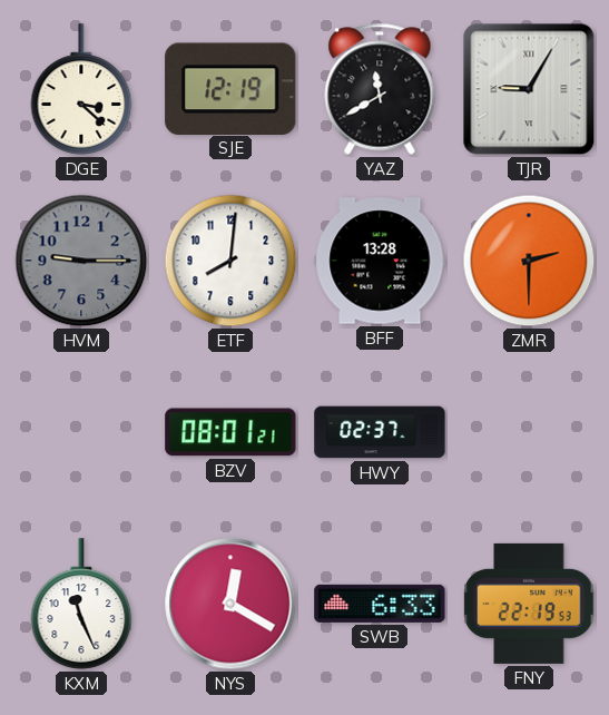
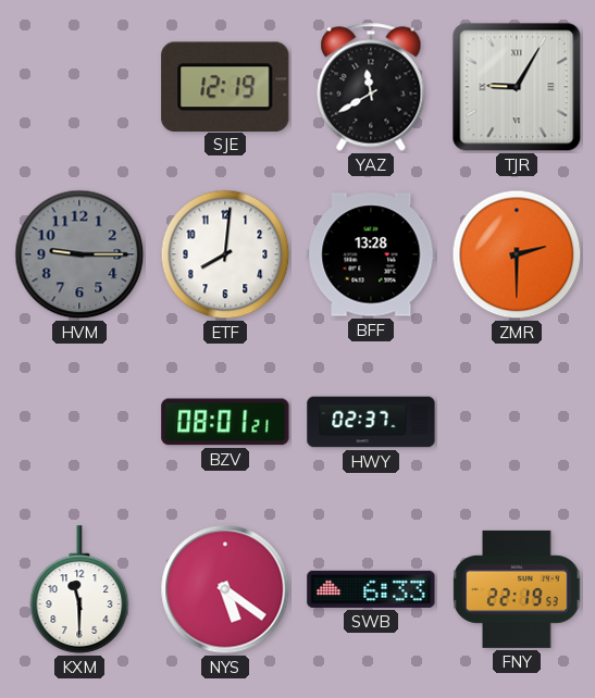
DGE: 3:22 -> none (81, 89)
KXM: 11:26 -> 11:30 (79, 589)
NYS: 12:20 -> 5:21 (225, 589)
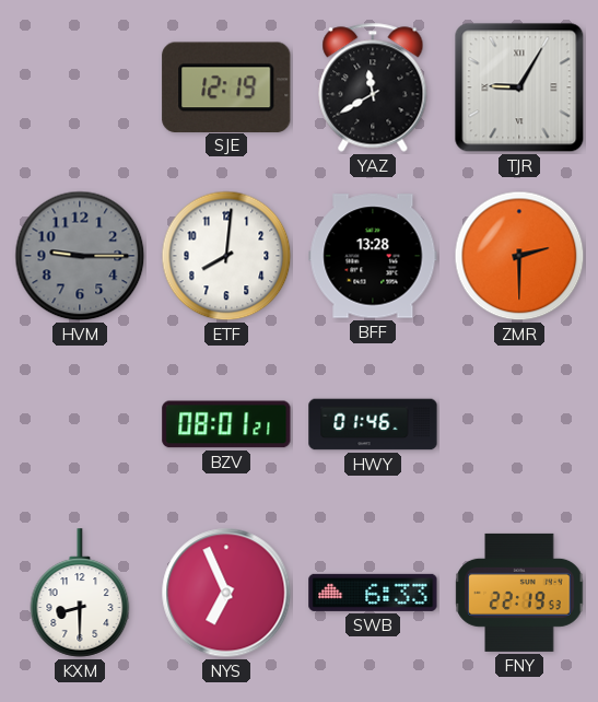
HWY: 02:37 -> 01:46 (373, 424)
KXM: 11:30 -> 8:30 (80, 593)
NYS: 5:21 -> 6:56 (226, 593)
